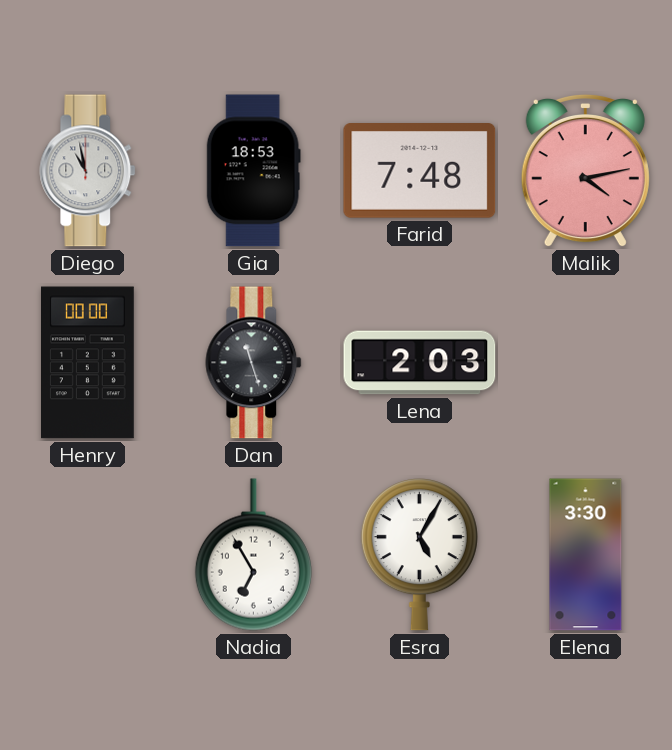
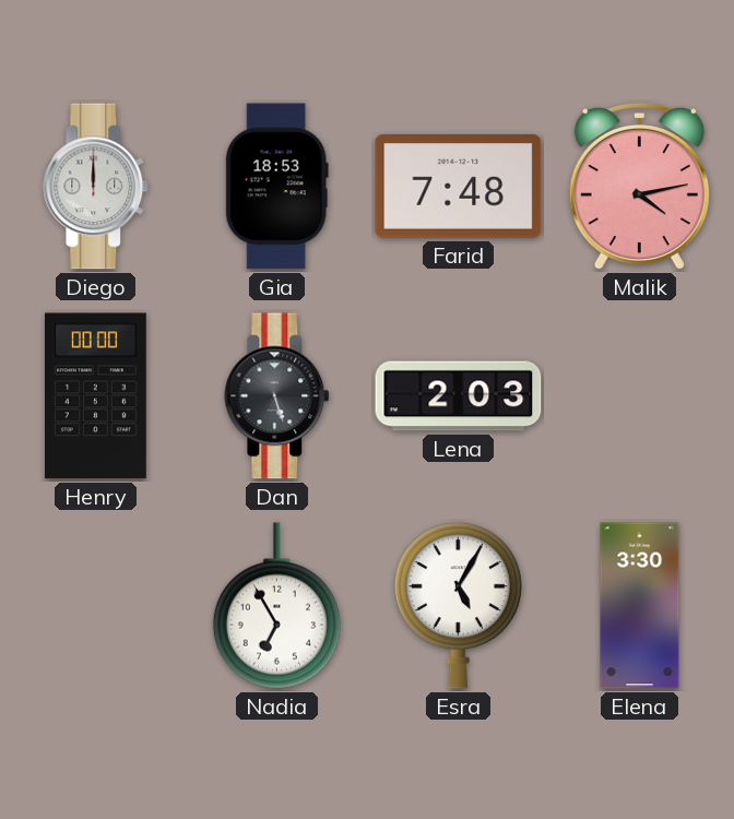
Diego: 10:58 -> 12:00 (96, 187)
Dan: 11:27 -> 5:27 (277, 396)
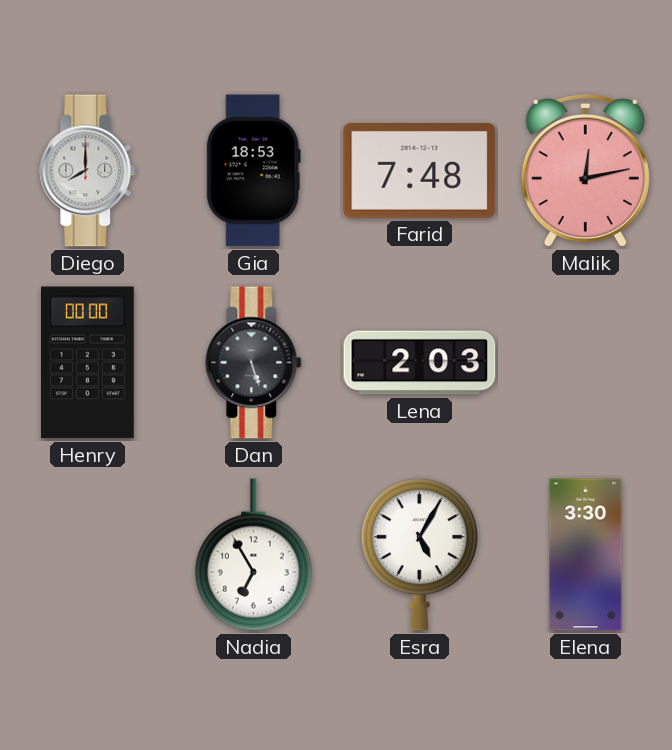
Diego: 12:00 -> 8:00 (88, 171)
Malik: 4:13 -> 12:13 (585, 171)
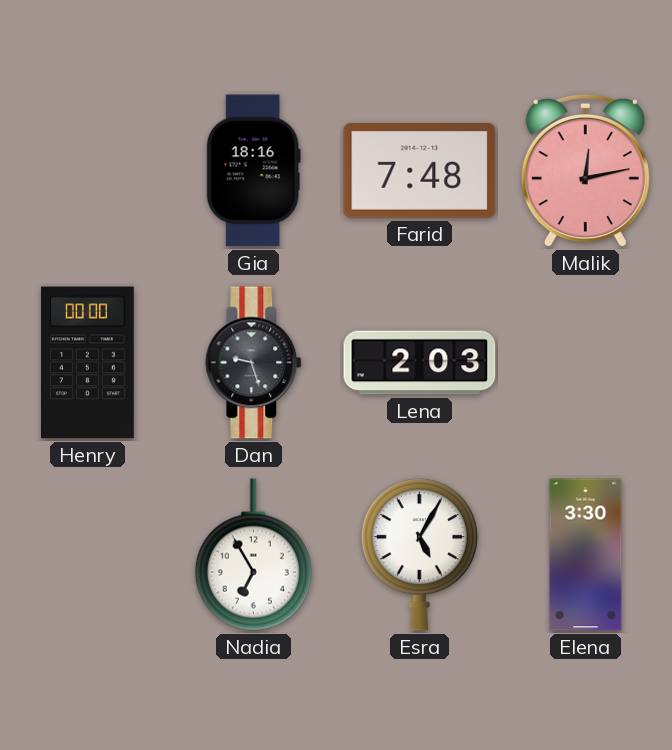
Diego: 8:00 -> none (88, 171)
Gia: 18:53 -> 18:16 (253, 171)
Dan: 5:27 -> 9:27 (254, 363)
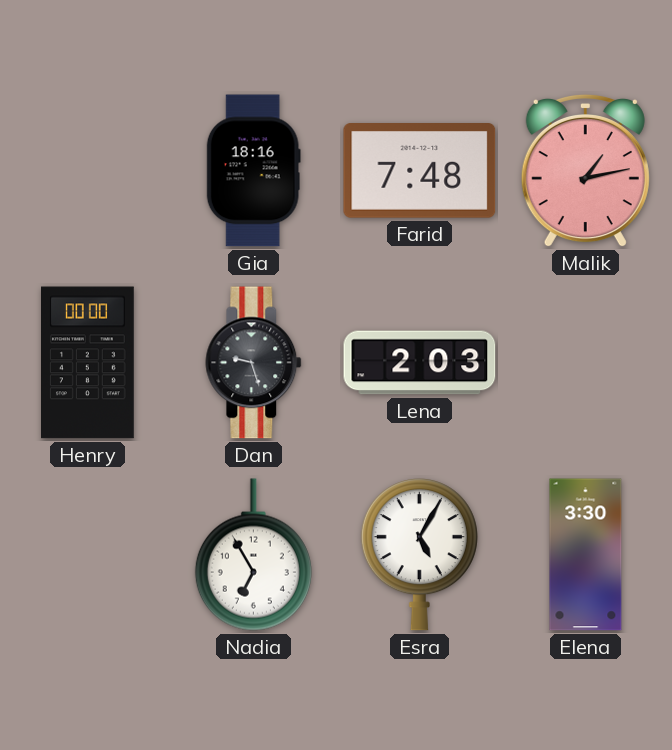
Malik: 12:13 -> 1:13 (585, 171)
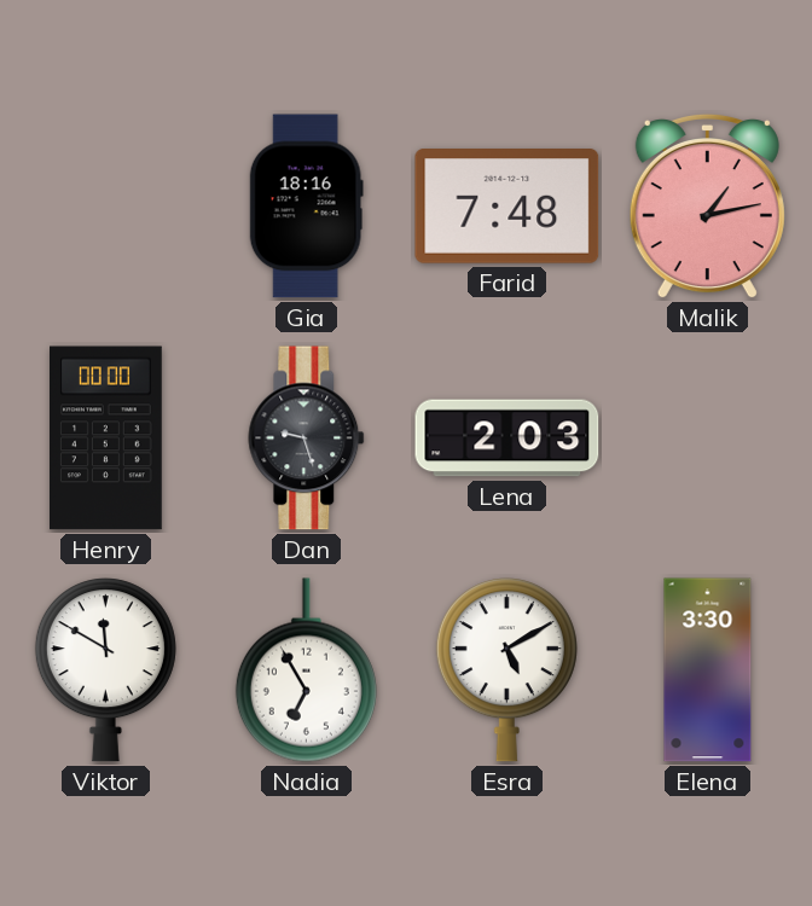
Viktor: none -> 11:50 (105, 670)
Esra: 5:05 -> 5:10 (506, 670)
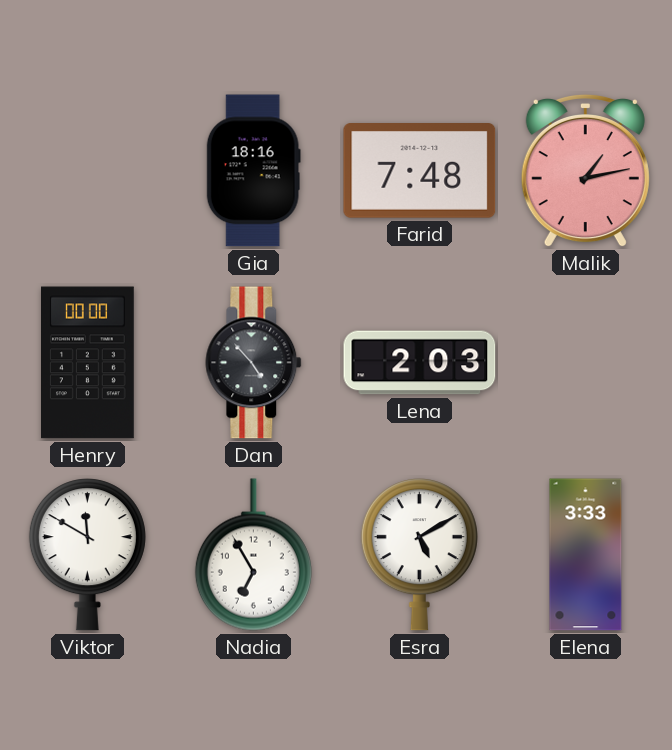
Dan: 9:27 -> 4:53 (254, 363)
Elena: 3:30 -> 3:33 (586, 555)
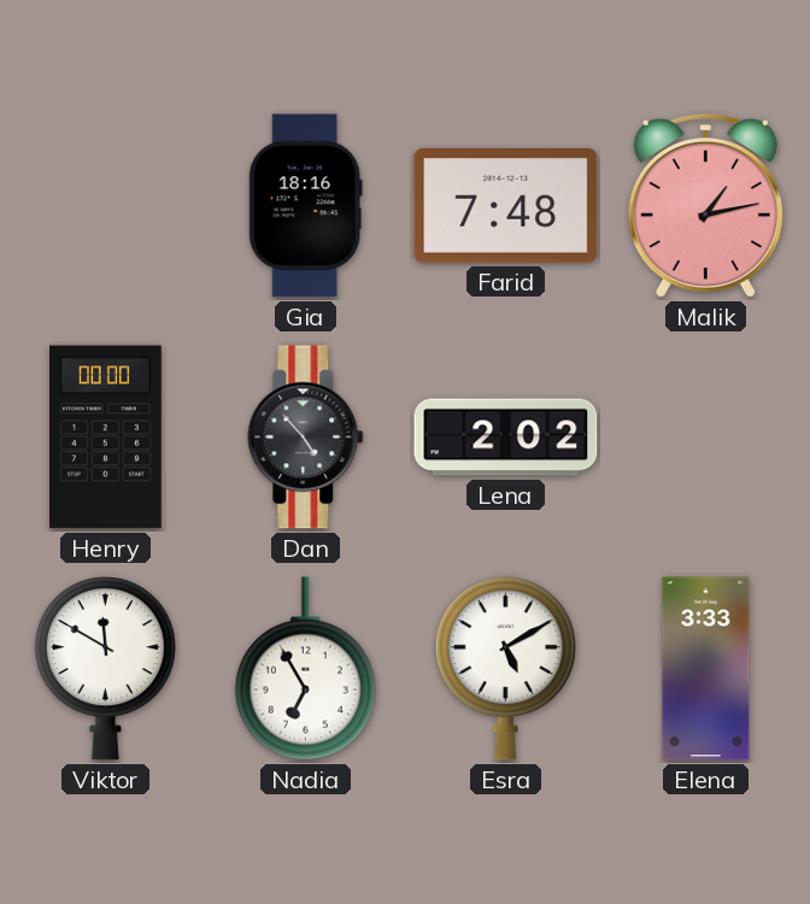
Lena: 2:03 -> 2:02 (506, 438)
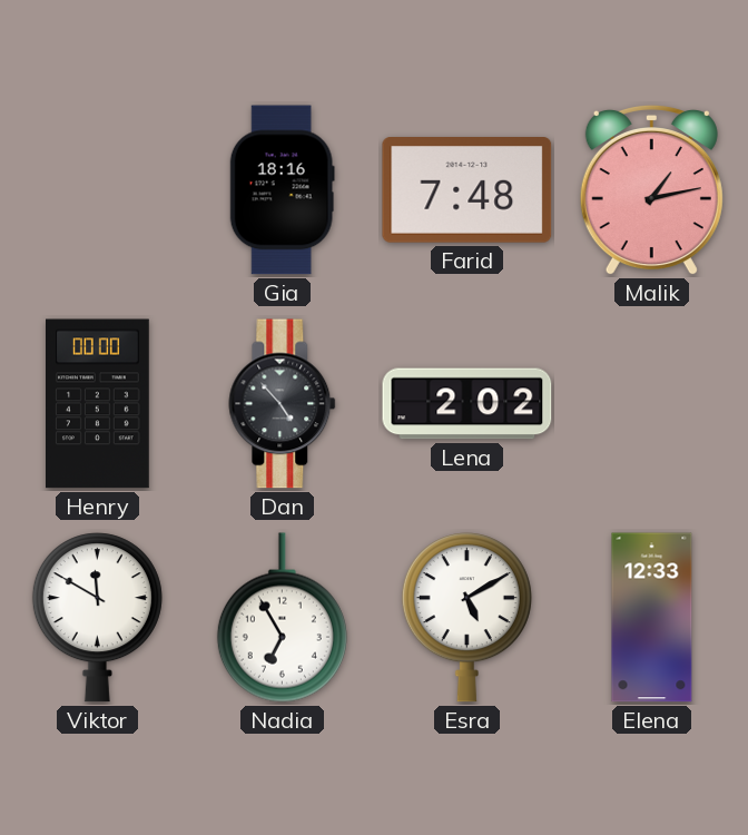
Elena: 3:33 -> 12:33 (652, 618)
